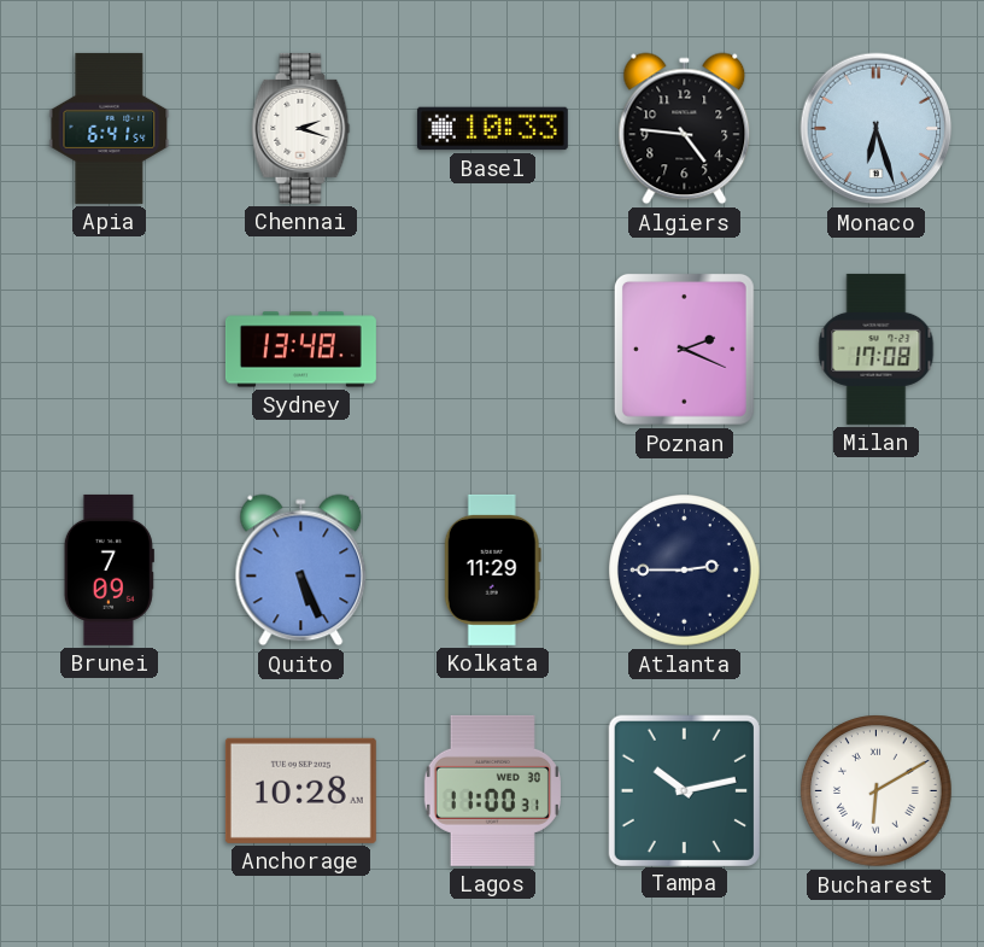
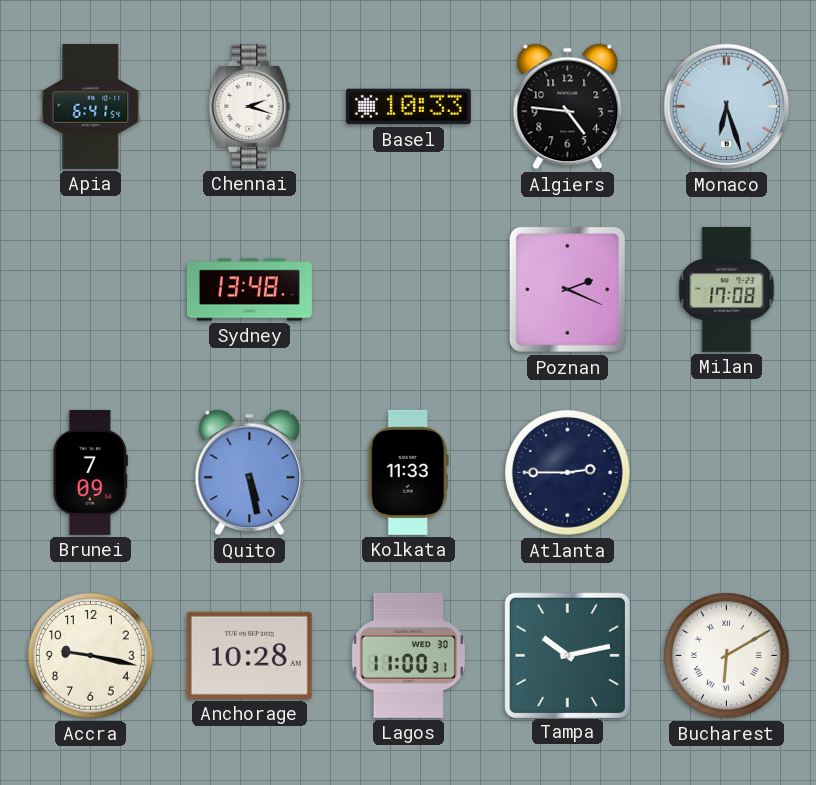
Quito: 5:26 -> 5:28 (250, 473)
Kolkata: 11:29 -> 11:33 (408, 472)
Accra: none -> 9:17 (91, 656)
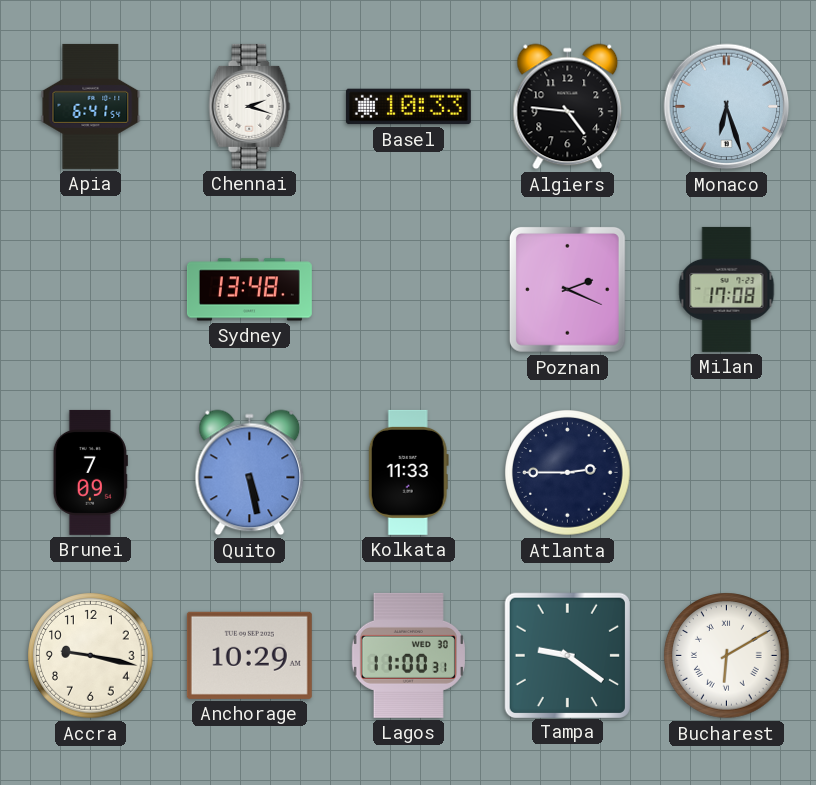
Anchorage: 10:28 -> 10:29 (249, 655)
Tampa: 10:13 -> 9:21 (567, 655)
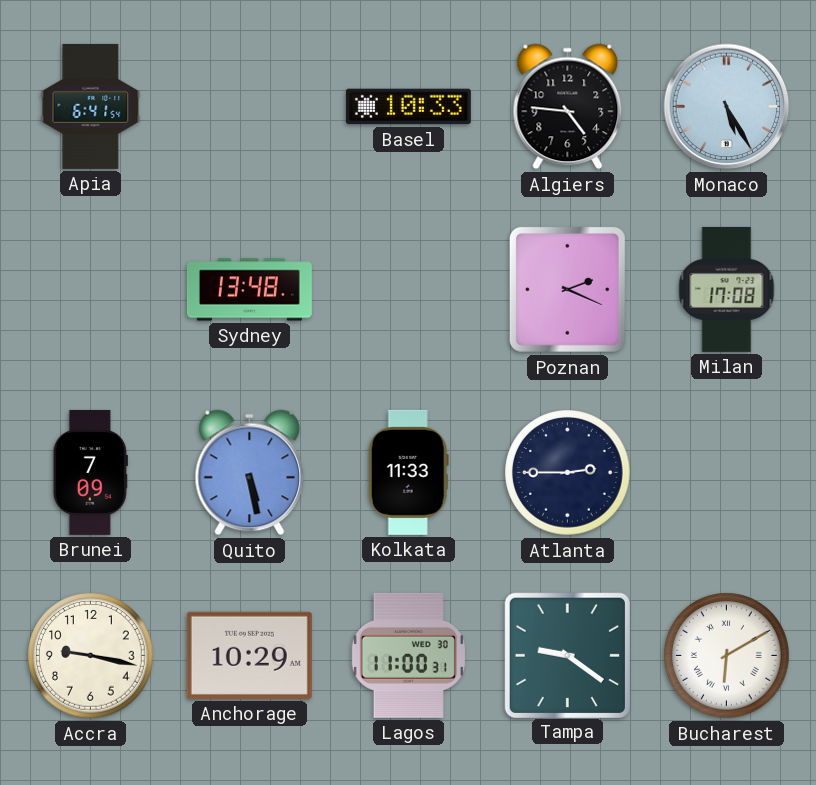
Chennai: 2:18 -> none (250, 106)
Monaco: 6:27 -> 5:25 (727, 107)
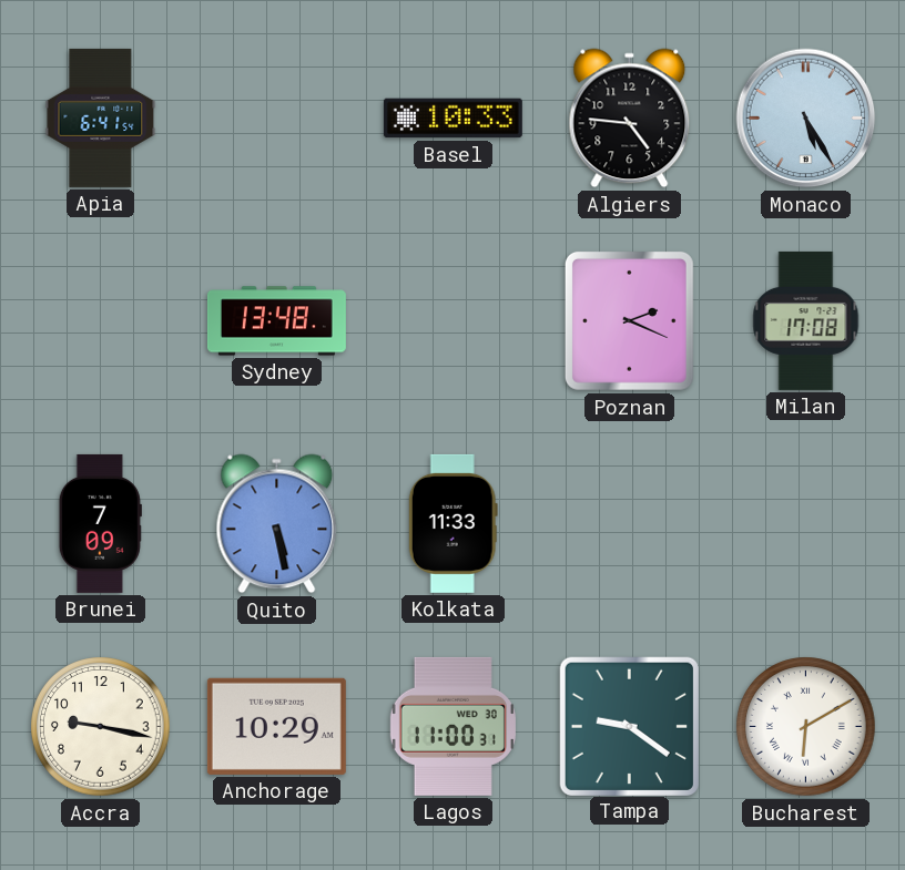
Atlanta: 2:45 -> none (568, 473)
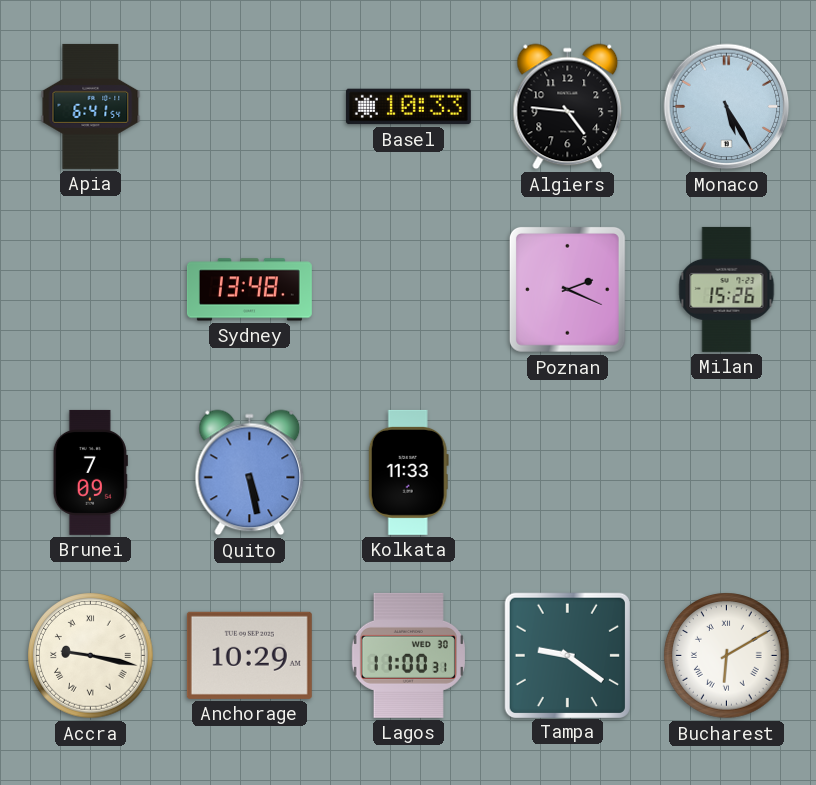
Milan: 17:08 -> 15:26 (727, 289)
Accra numerals: Arabic -> Roman (91, 656)
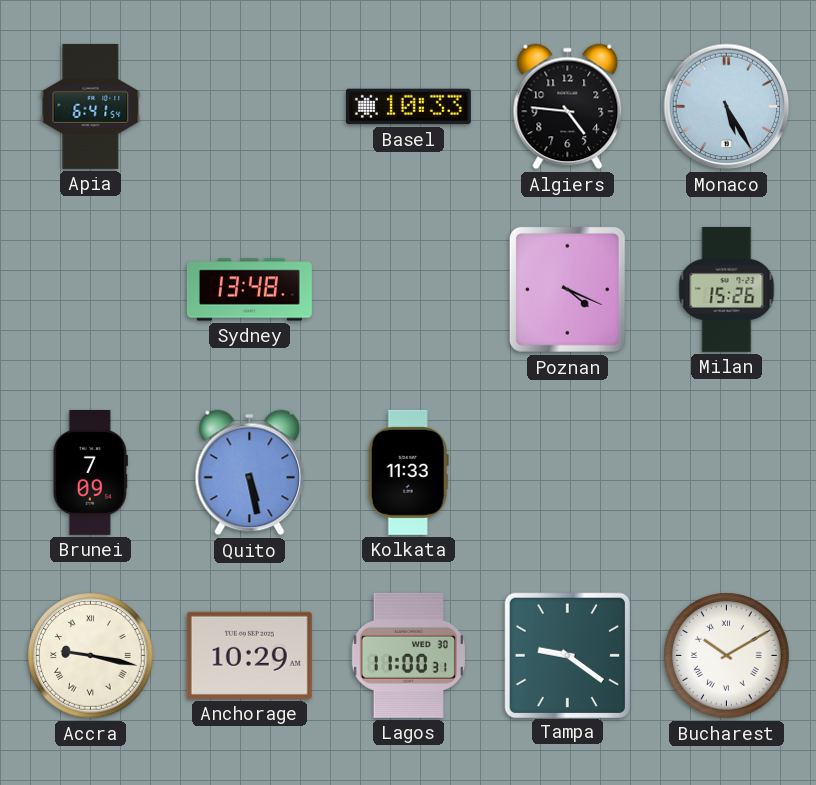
Poznan: 2:19 -> 4:19 (567, 289)
Bucharest: 6:10 -> 10:10 (727, 656)
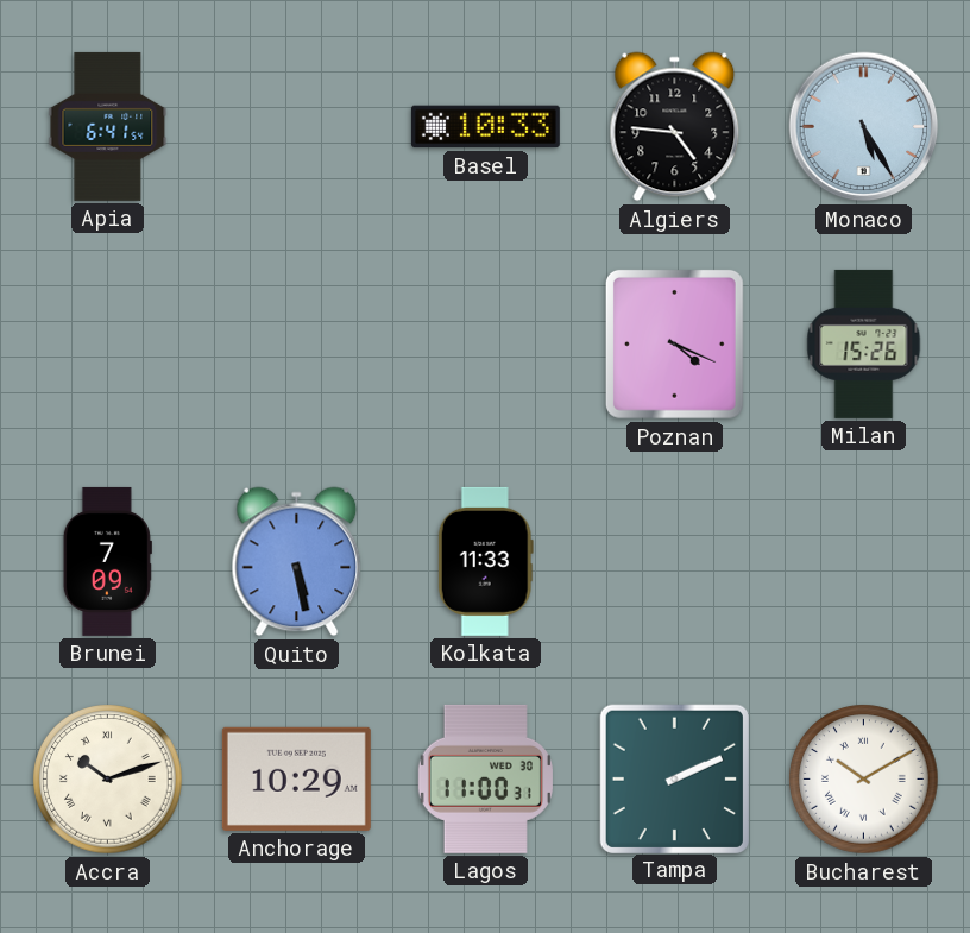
Sydney: 13:48 -> none (249, 290)
Accra: 9:17 -> 10:12 (108, 780)
Tampa: 9:21 -> 2:11 (674, 778)
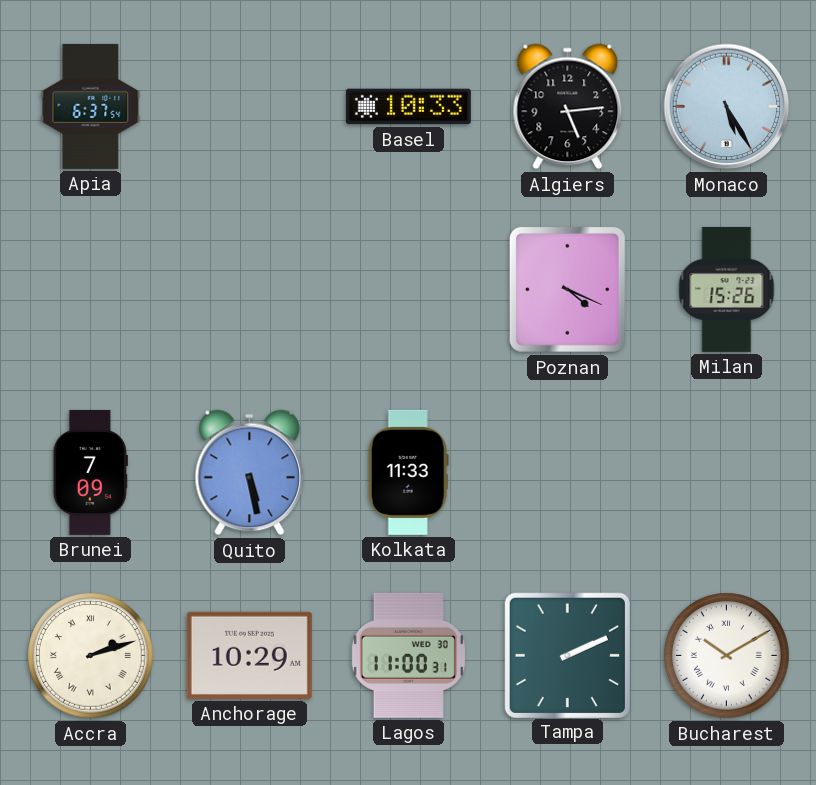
Apia: 6:41 -> 6:37 (91, 106)
Algiers: 4:46 -> 5:14 (568, 107)
Accra: 10:12 -> 2:12 (91, 656)
